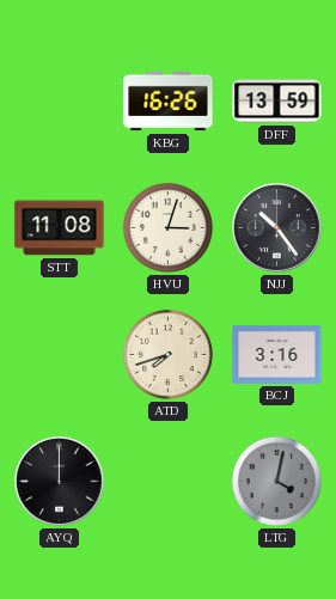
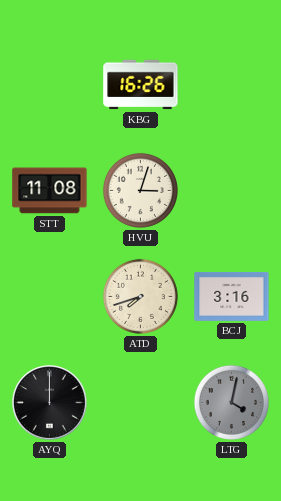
DFF: 13:59 -> none (277, 102)
NJJ: 10:24 -> none (277, 228)
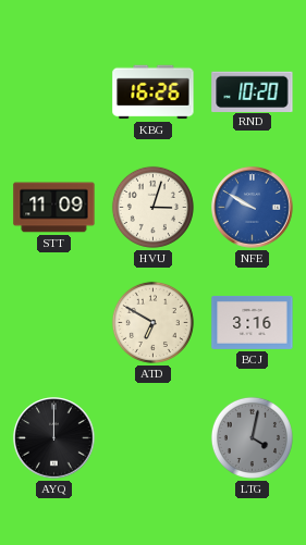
RND: none -> 10:20 (253, 91)
STT: 11:08 -> 11:09 (54, 208)
NFE: none -> 9:50 (253, 208)
ATD: 7:42 -> 6:50 (152, 322)
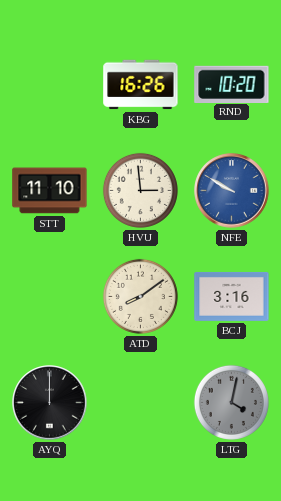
STT: 11:09 -> 11:10 (50, 191)
HVU: 3:03 -> 2:59 (140, 190)
ATD: 6:50 -> 8:09 (140, 296)
